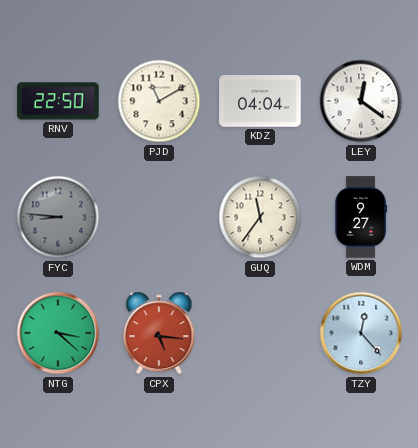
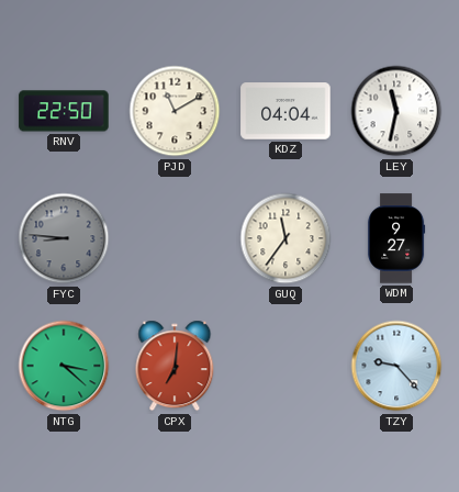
LEY: 12:21 -> 11:32 (396, 111)
CPX: 5:16 -> 7:01 (175, 366)
TZY: 12:23 -> 9:23 (396, 366)
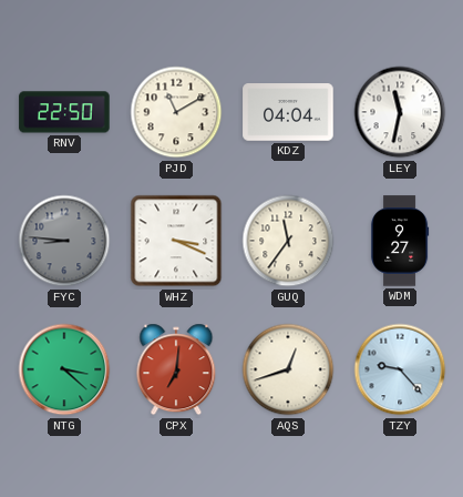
WHZ: none -> 3:19 (176, 241)
AQS: none -> 12:42 (288, 369)
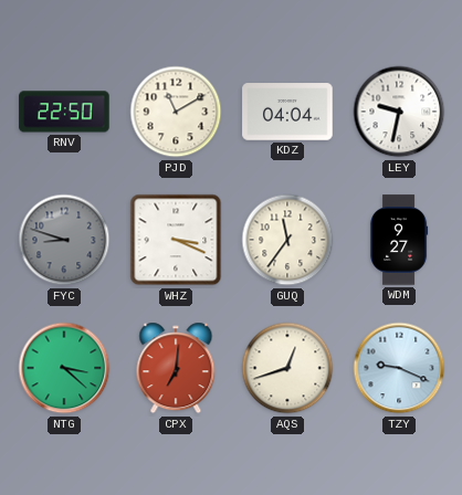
LEY: 11:32 -> 9:32 (399, 112)
FYC: 8:46 -> 8:48 (64, 240)
TZY: 9:23 -> 9:19 (399, 368)
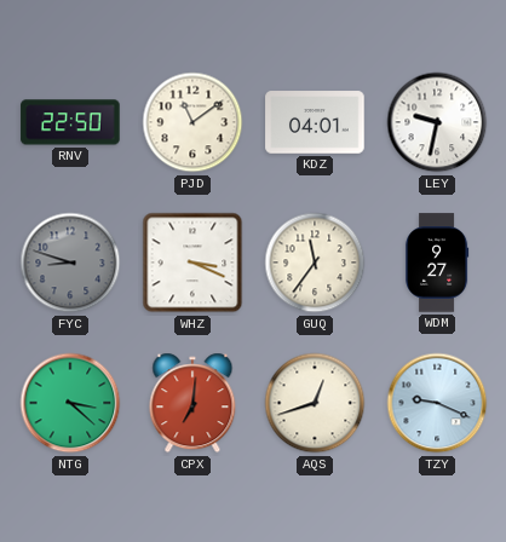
PJD: 11:10 -> 11:09 (192, 122)
KDZ: 04:04 -> 04:01 (315, 122)
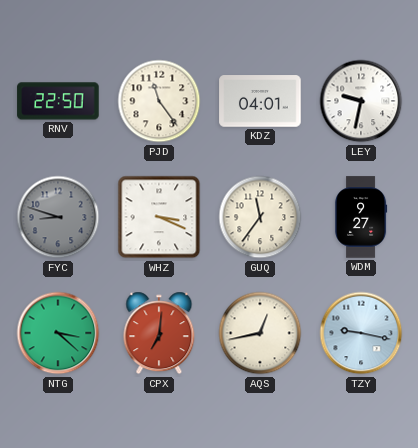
PJD: 11:09 -> 11:24 (159, 101)
AQS: 12:42 -> 12:43 (260, 333)
TZY: 9:19 -> 9:17 (361, 333)
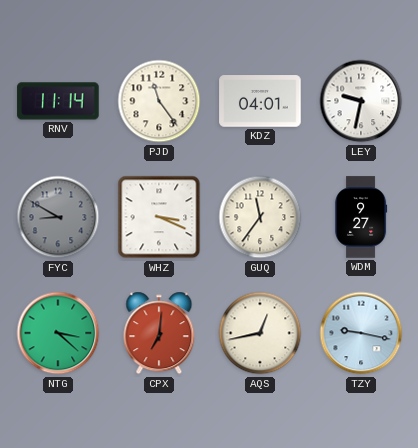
RNV: 22:50 -> 11:14 (58, 101)
FYC: 8:48 -> 8:50 (58, 217)
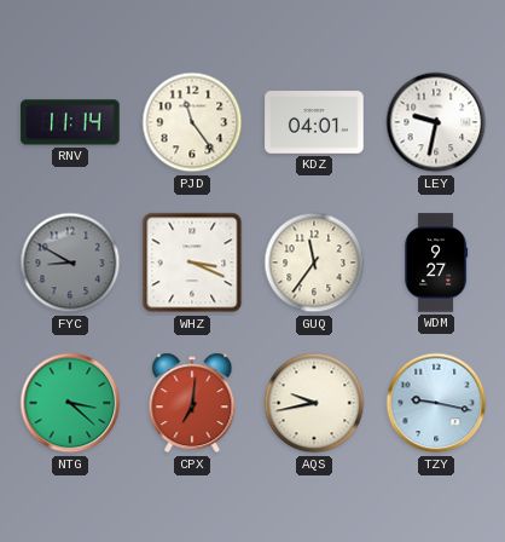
AQS: 12:43 -> 9:43 (314, 403)
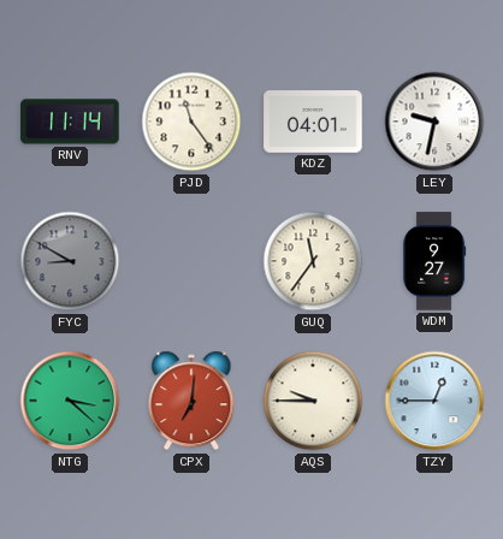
WHZ: 3:19 -> none (192, 263)
AQS: 9:43 -> 9:45 (313, 401)
TZY: 9:17 -> 12:45 (434, 401)
